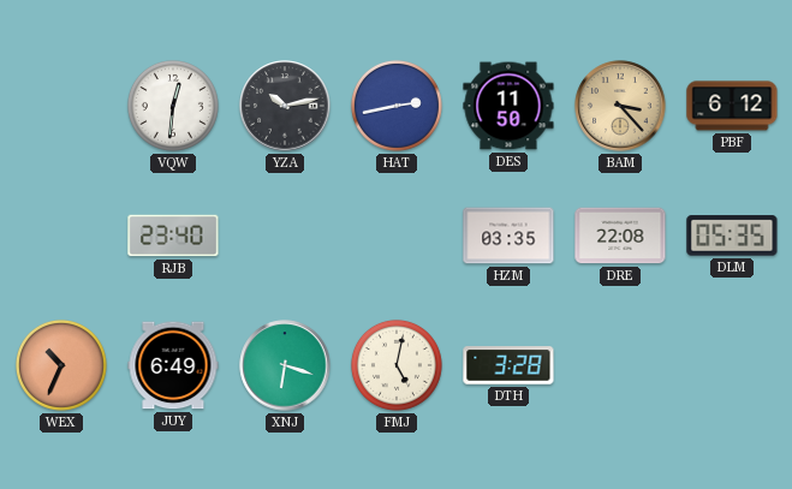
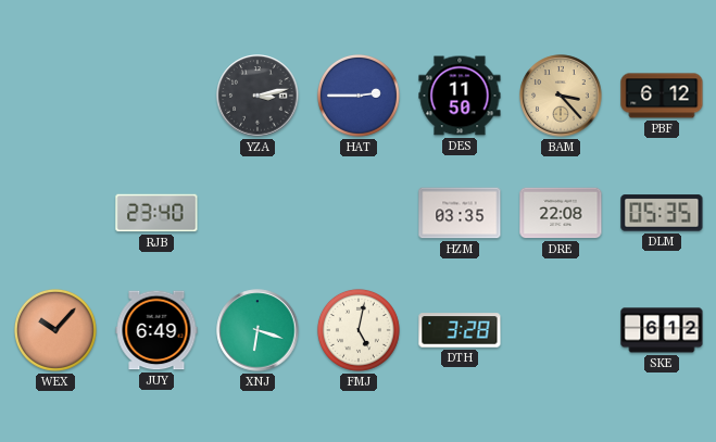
VQW: 12:31 -> none (173, 106)
YZA: 10:13 -> 3:13 (257, 96)
HAT: 2:43 -> 2:45 (359, 96)
WEX: 10:34 -> 10:07 (55, 330)
SKE: none -> 6:12 (662, 330)
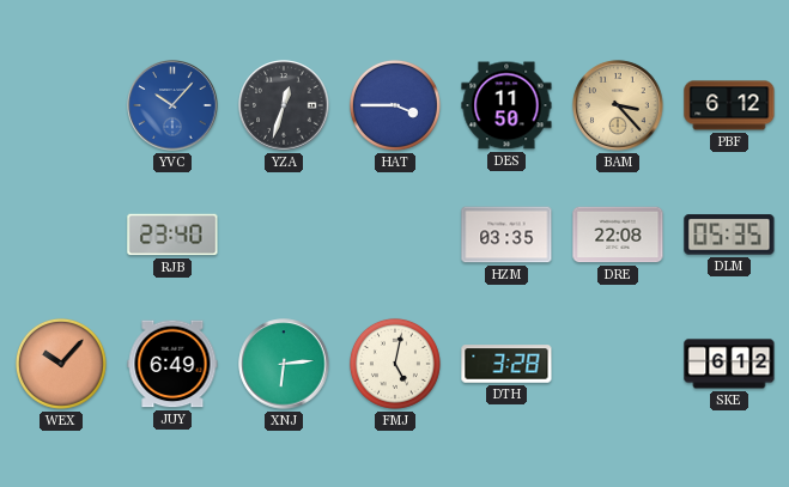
YVC: none -> 10:07 (172, 105)
YZA: 3:13 -> 12:33 (284, 105)
HAT: 2:45 -> 3:45 (395, 105)
XNJ: 6:18 -> 6:14 (284, 364)
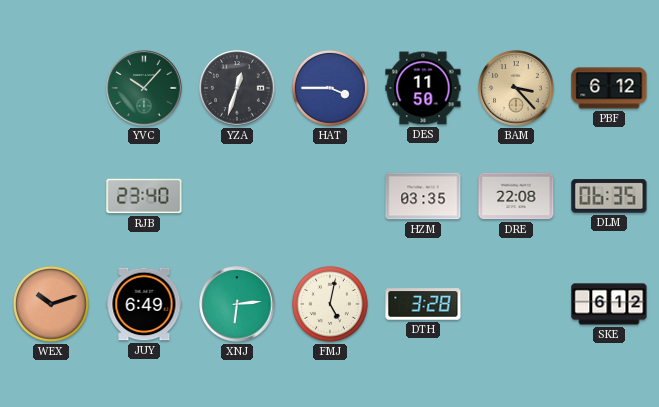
YVC dial: blue -> green (144, 88)
DLM: 05:35 -> 06:35 (609, 196)
WEX: 10:07 -> 10:12 (51, 304)
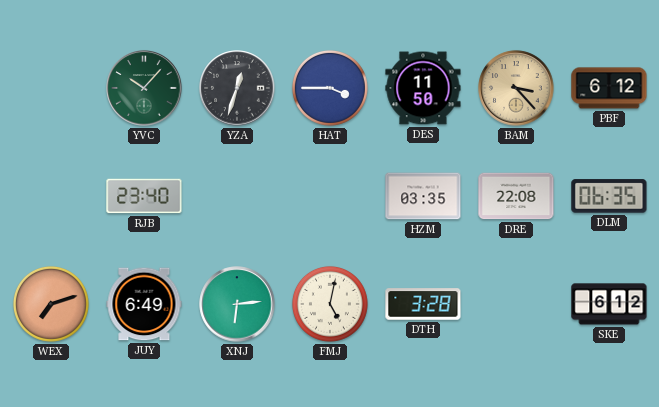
WEX: 10:12 -> 7:12 (51, 304)
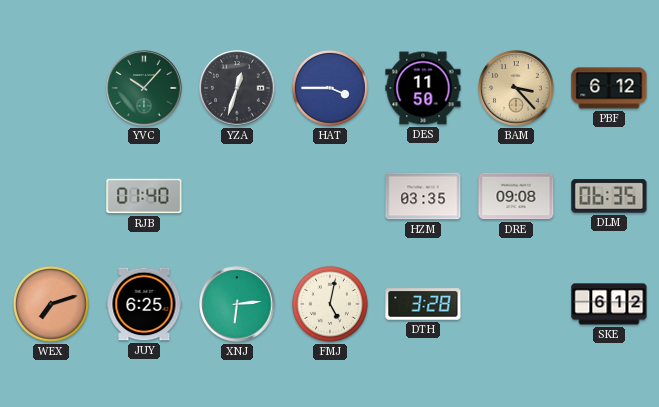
RJB: 23:40 -> 01:40 (144, 196)
DRE: 22:08 -> 09:08 (516, 196)
JUY: 6:49 -> 6:25 (144, 304)
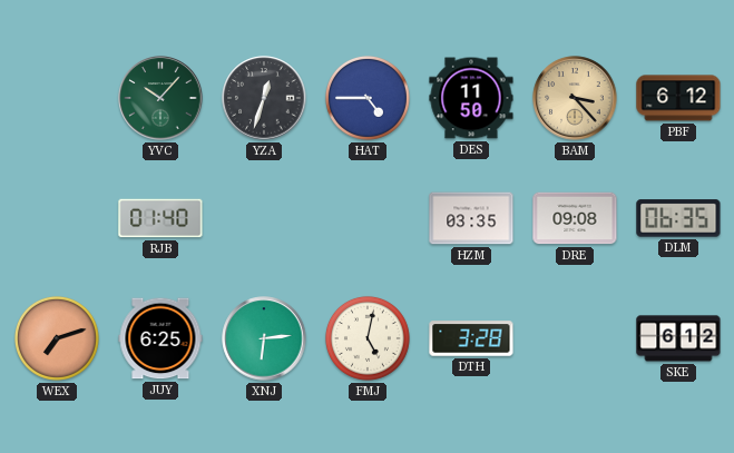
HAT: 3:45 -> 4:45 (368, 98)
